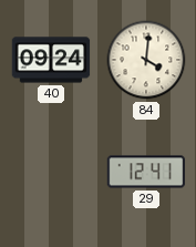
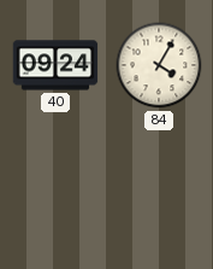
84: 4:01 -> 4:05 (159, 65)
29: 12:41 -> none (146, 172)
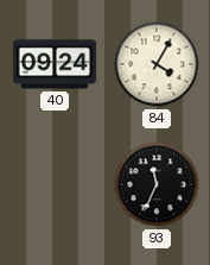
93: none -> 11:34 (157, 184)
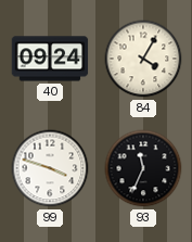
99: none -> 3:48 (50, 168)
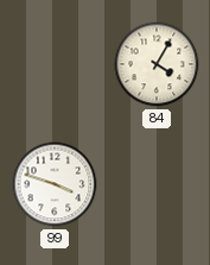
40: 09:24 -> none (50, 59)
93: 11:34 -> none (143, 168)
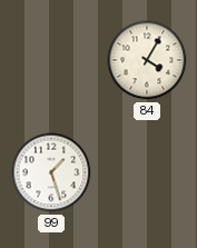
99: 3:48 -> 1:27 (51, 172)
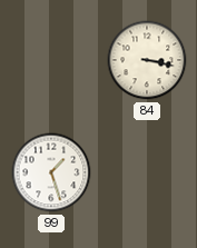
84: 4:05 -> 3:17 (147, 60)
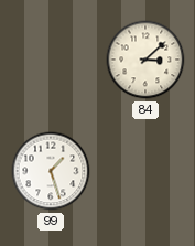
84: 3:17 -> 3:08 (145, 60)
